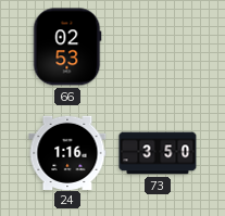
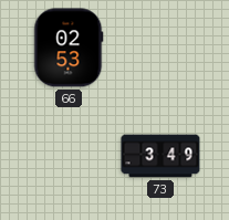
24: 1:16 -> none (67, 152)
73: 3:50 -> 3:49 (160, 156)
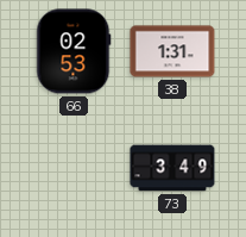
38: none -> 1:31 (172, 51)
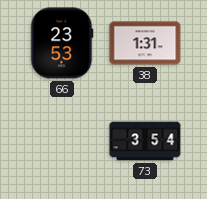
66: 02:53 -> 23:53 (62, 43)
73: 3:49 -> 3:54 (145, 141)
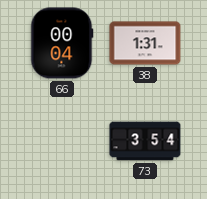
66: 23:53 -> 00:04 (62, 43)
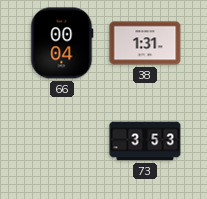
73: 3:54 -> 3:53 (145, 141)
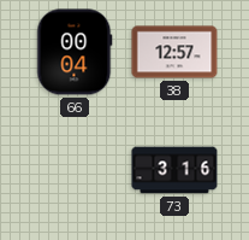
38: 1:31 -> 12:57 (174, 52)
73: 3:53 -> 3:16 (174, 170)
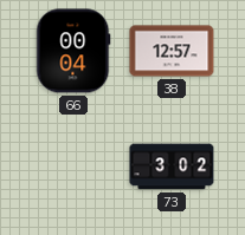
73: 3:16 -> 3:02 (172, 167)
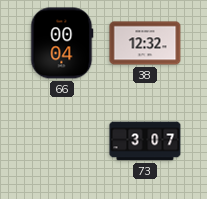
38: 12:57 -> 12:32 (145, 43)
73: 3:02 -> 3:07 (145, 141)
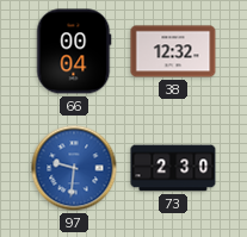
97: none -> 9:31 (74, 168)
73: 3:07 -> 2:30 (173, 168)
